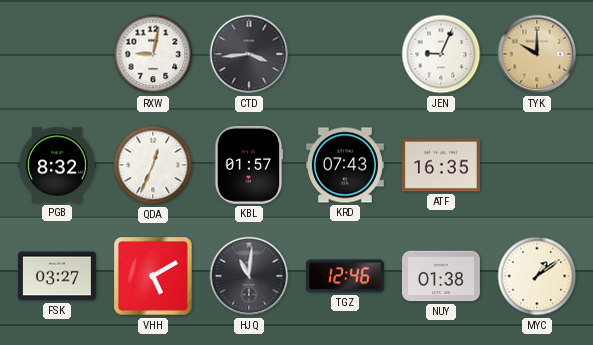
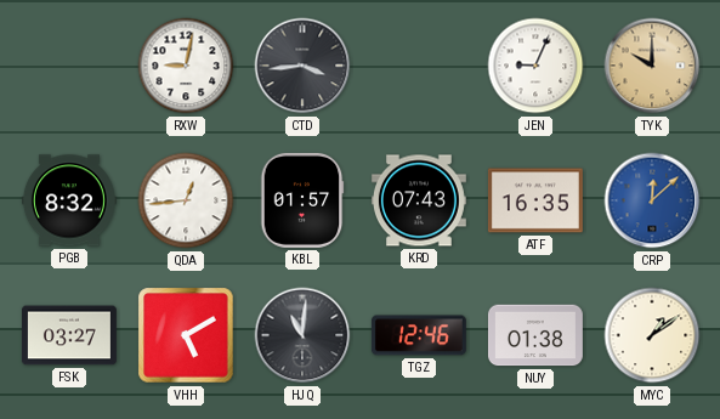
QDA: 12:34 -> 12:44 (186, 200)
CRP: none -> 12:08 (652, 200)
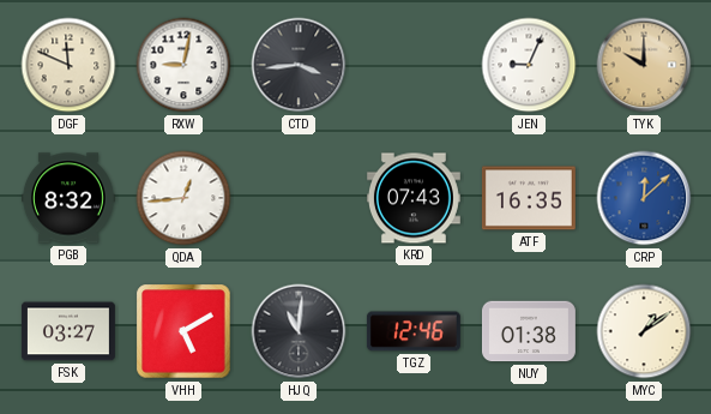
DGF: none -> 11:49 (68, 65)
KBL: 01:57 -> none (302, 200)
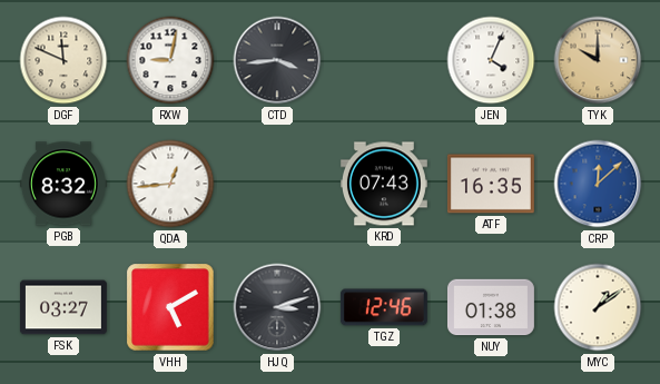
JEN: 9:04 -> 4:04 (491, 60)
HJQ: 11:01 -> 3:12 (277, 307)
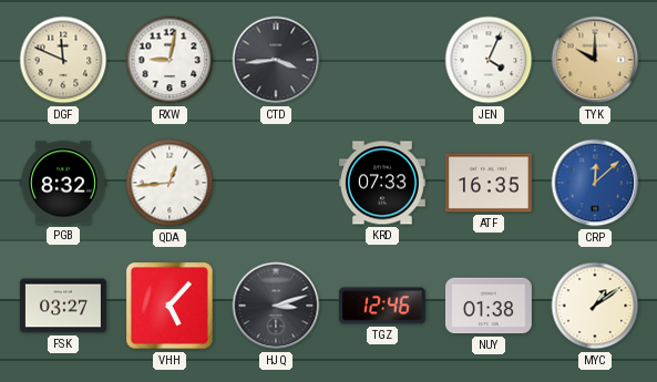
KRD: 07:43 -> 07:33 (382, 183)
VHH: 5:10 -> 5:07 (170, 306)
